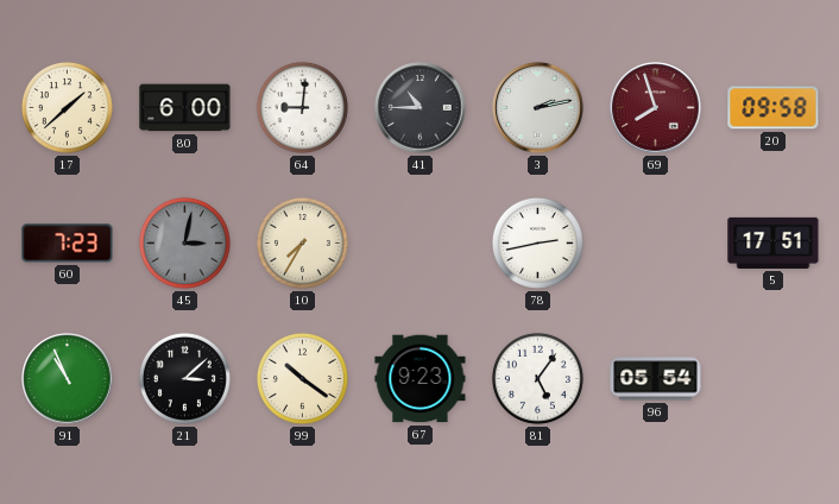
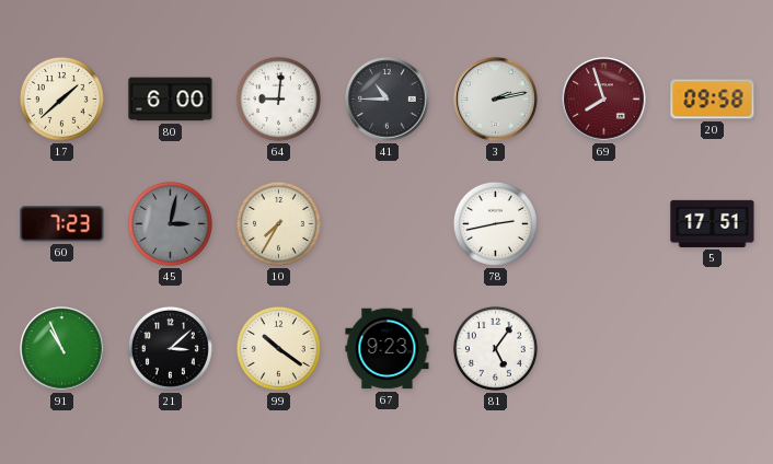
96: 05:54 -> none (656, 379)
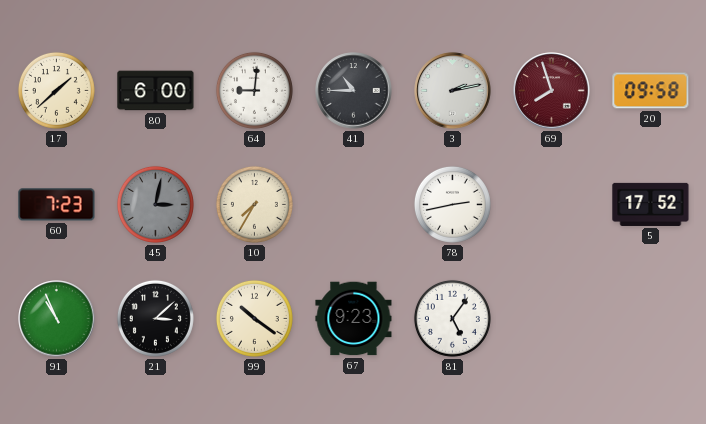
5: 17:51 -> 17:52 (651, 204)
